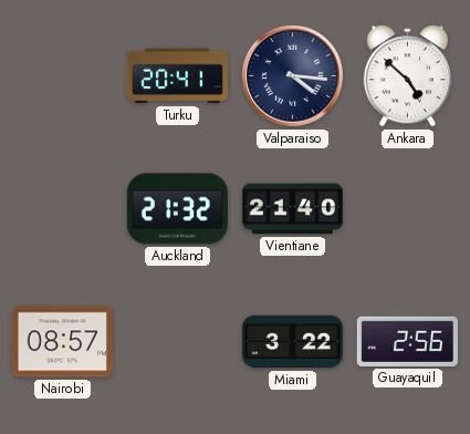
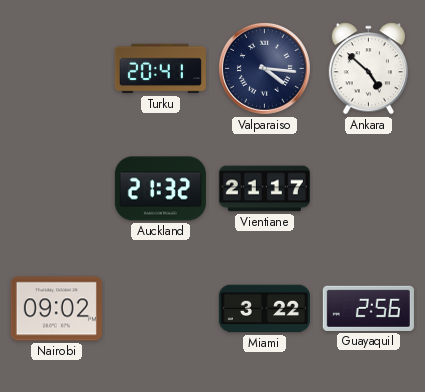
Vientiane: 21:40 -> 21:17 (264, 189)
Nairobi: 08:57 -> 09:02 (56, 309)
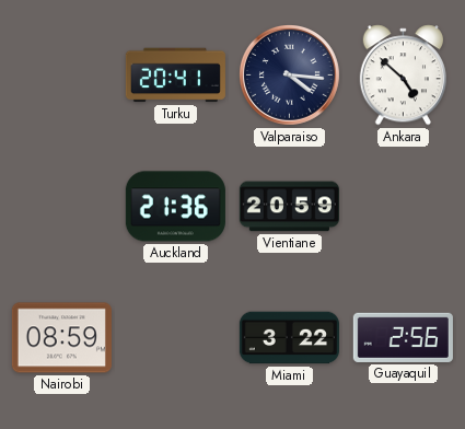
Auckland: 21:32 -> 21:36 (175, 207)
Vientiane: 21:17 -> 20:59 (289, 207)
Nairobi: 09:02 -> 08:59 (61, 338)
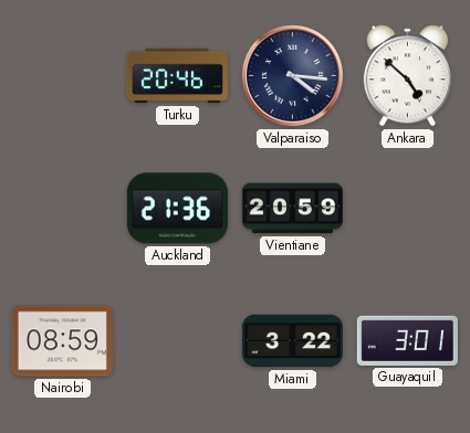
Turku: 20:41 -> 20:46 (177, 76)
Guayaquil: 2:56 -> 3:01 (407, 340)
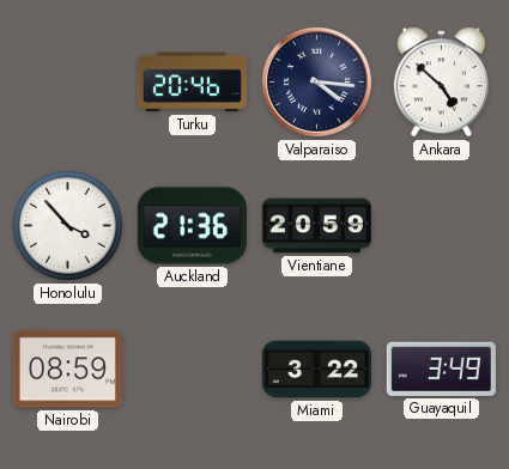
Honolulu: none -> 3:53 (68, 226)
Guayaquil: 3:01 -> 3:49 (441, 368)
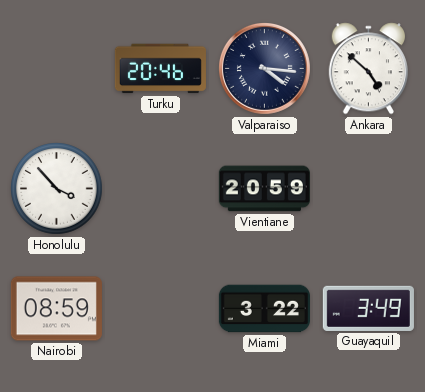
Auckland: 21:36 -> none (192, 226)
